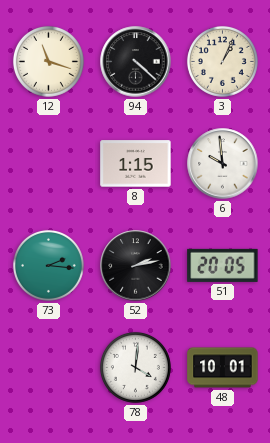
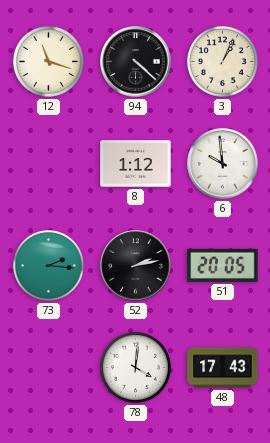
8: 1:15 -> 1:12 (136, 164)
48: 10:01 -> 17:43 (223, 368)
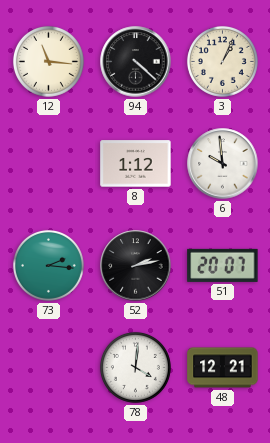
12: 11:18 -> 11:16 (48, 61)
51: 20:05 -> 20:07 (223, 265)
48: 17:43 -> 12:21 (223, 368)
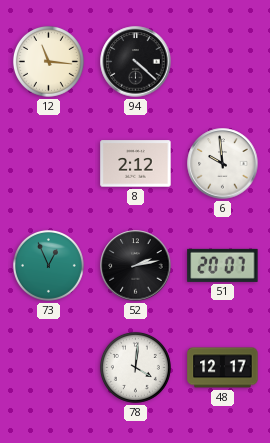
3: 1:04 -> none (222, 61)
8: 1:12 -> 2:12 (136, 164)
73: 2:16 -> 12:56 (48, 265)
48: 12:21 -> 12:17 (223, 368)
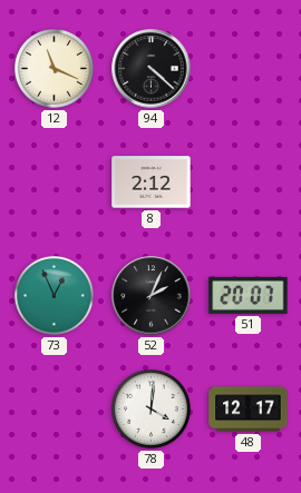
12: 11:16 -> 11:19 (54, 68)
6: 9:59 -> none (223, 164)
52: 2:13 -> 2:04 (152, 296)
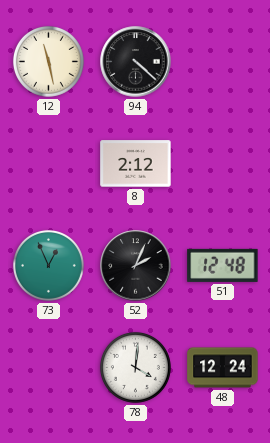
12: 11:19 -> 11:28 (48, 61)
51: 20:07 -> 12:48 (223, 265)
48: 12:17 -> 12:24 (223, 368)
